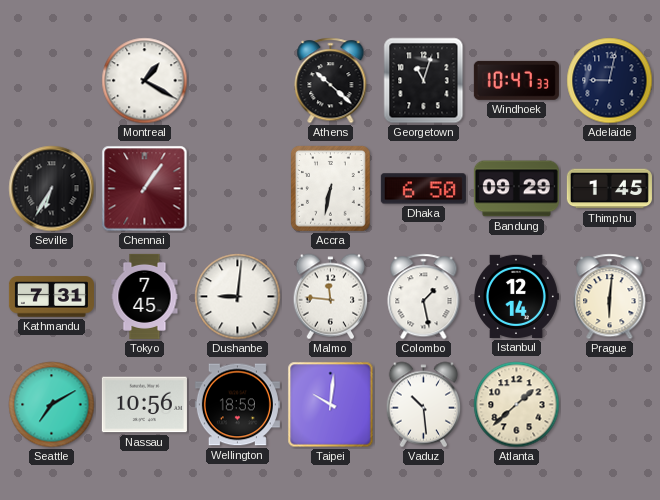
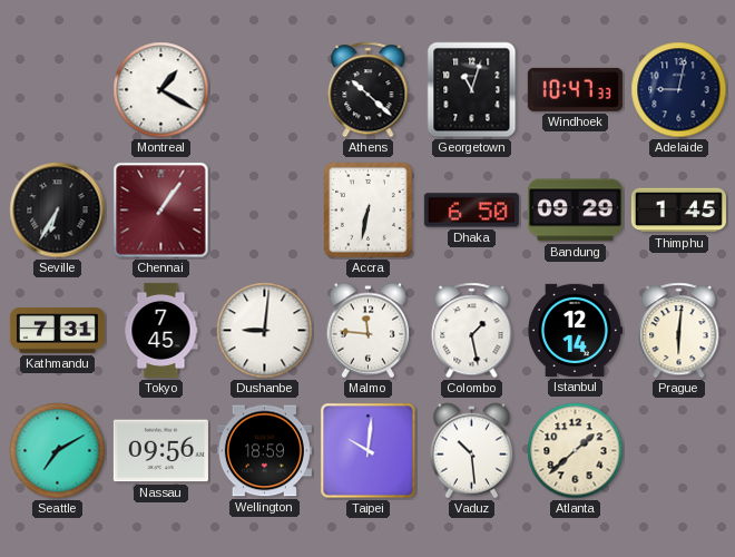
Nassau: 10:56 -> 09:56 (160, 451)
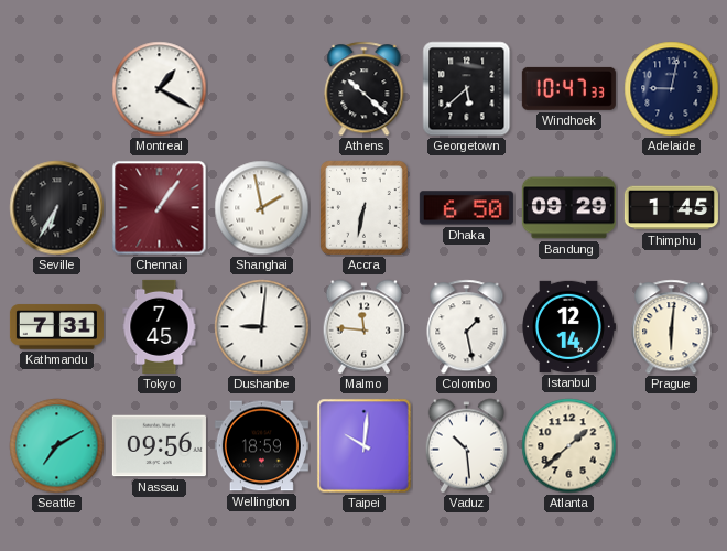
Georgetown: 11:03 -> 5:38 (467, 89)
Shanghai: none -> 1:58 (262, 208)
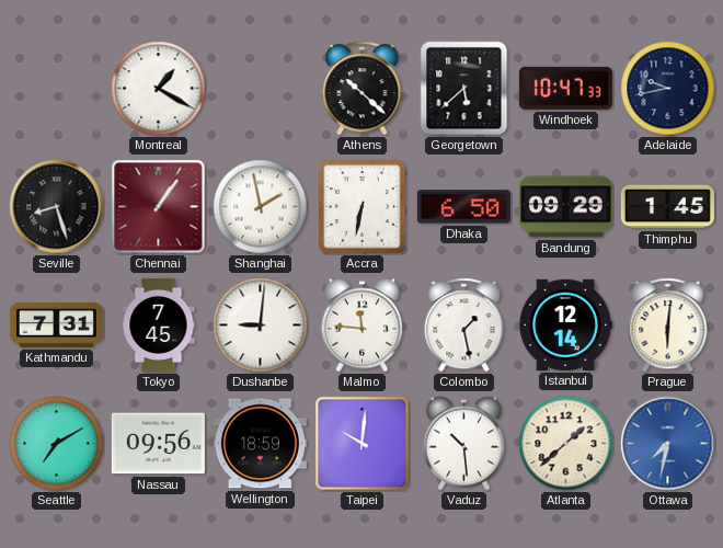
Adelaide: 9:02 -> 9:43 (668, 89)
Seville: 6:35 -> 8:27 (57, 207)
Ottawa: none -> 7:32 (668, 444)
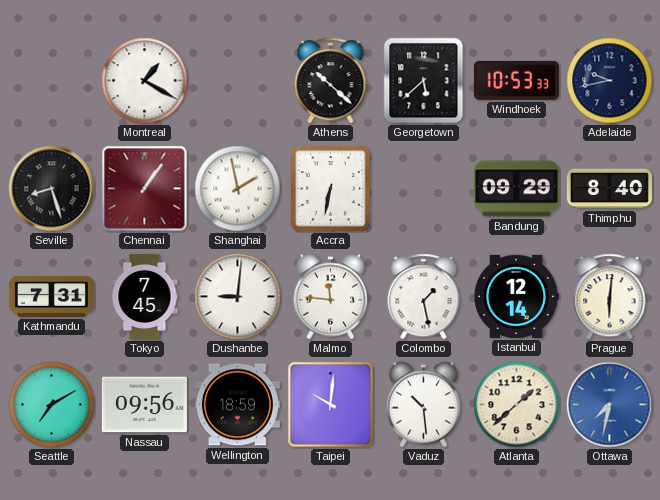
Windhoek: 10:47 -> 10:53 (516, 80)
Dhaka: 6:50 -> none (463, 207)
Thimphu: 1:45 -> 8:40 (609, 189)
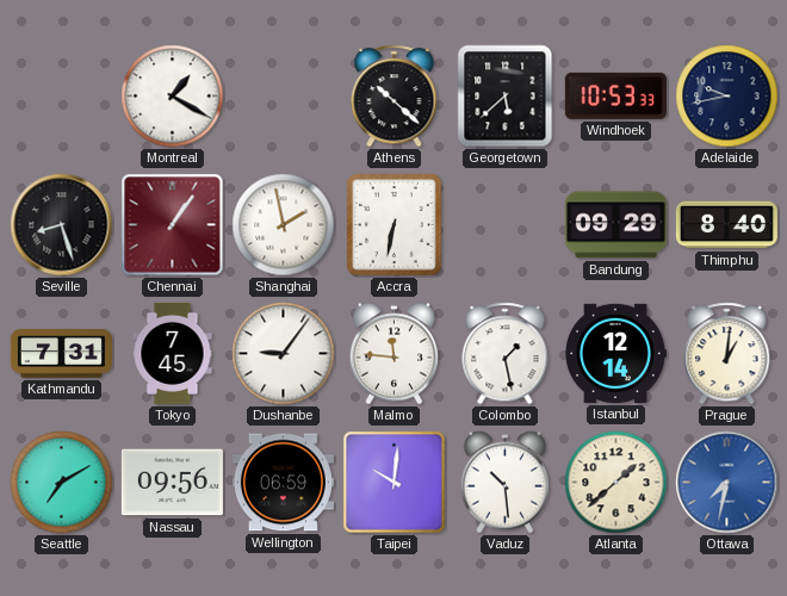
Dushanbe: 9:01 -> 9:06 (284, 354)
Prague: 6:01 -> 1:01 (727, 354)
Wellington: 18:59 -> 06:59 (283, 483)
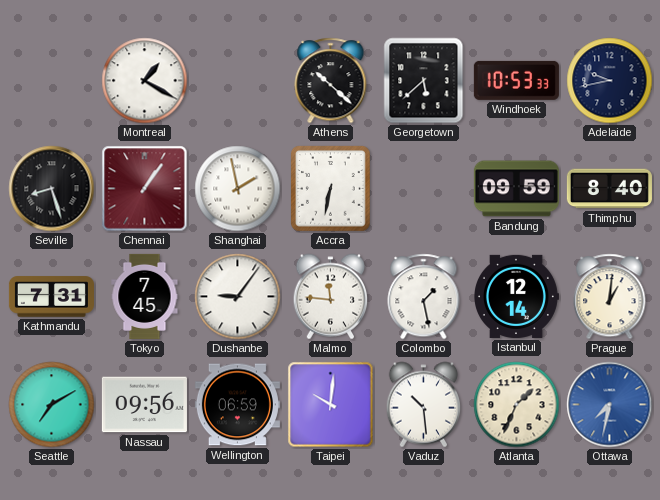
Bandung: 09:29 -> 09:59 (516, 189)
Atlanta: 1:38 -> 1:34 (517, 405)
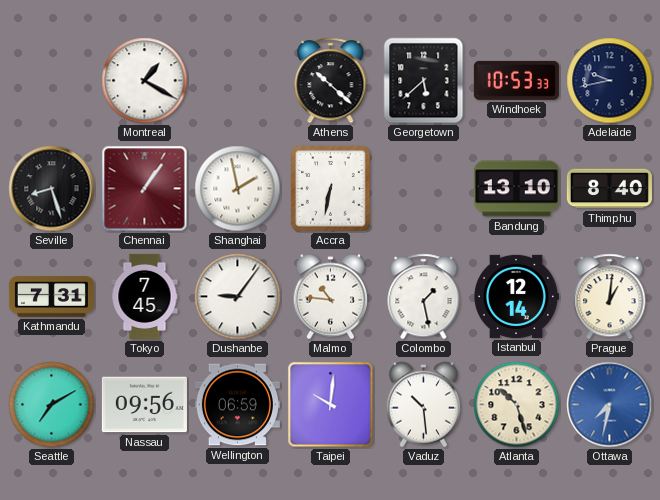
Bandung: 09:59 -> 13:10 (516, 189)
Malmo: 11:46 -> 10:46 (331, 297)
Atlanta: 1:34 -> 10:27 (517, 405)
